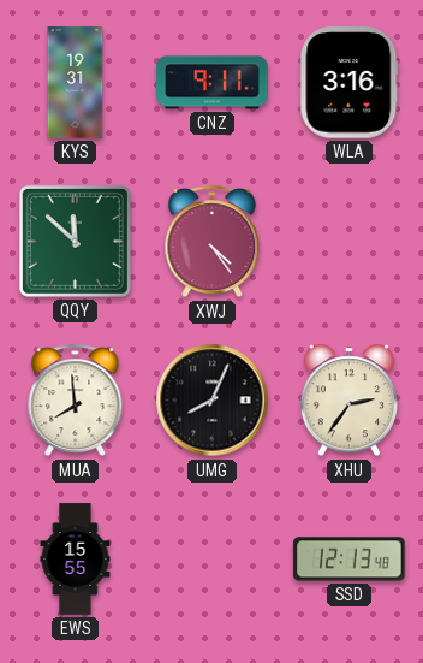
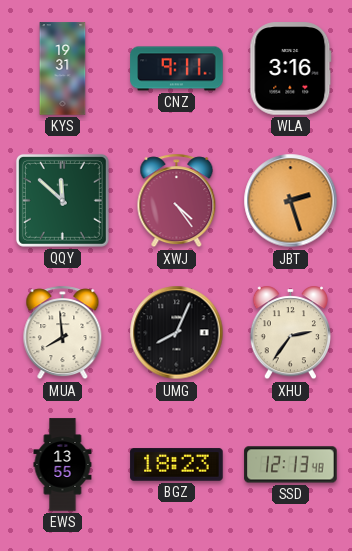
JBT: none -> 2:27 (291, 201)
EWS: 15:55 -> 13:55 (63, 465)
BGZ: none -> 18:23 (177, 465)
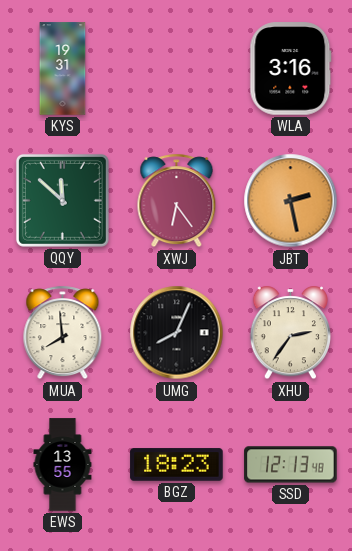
CNZ: 9:11 -> none (177, 69)
XWJ: 4:24 -> 6:24 (177, 201)
JBT: 2:27 -> 2:28 (291, 201)
